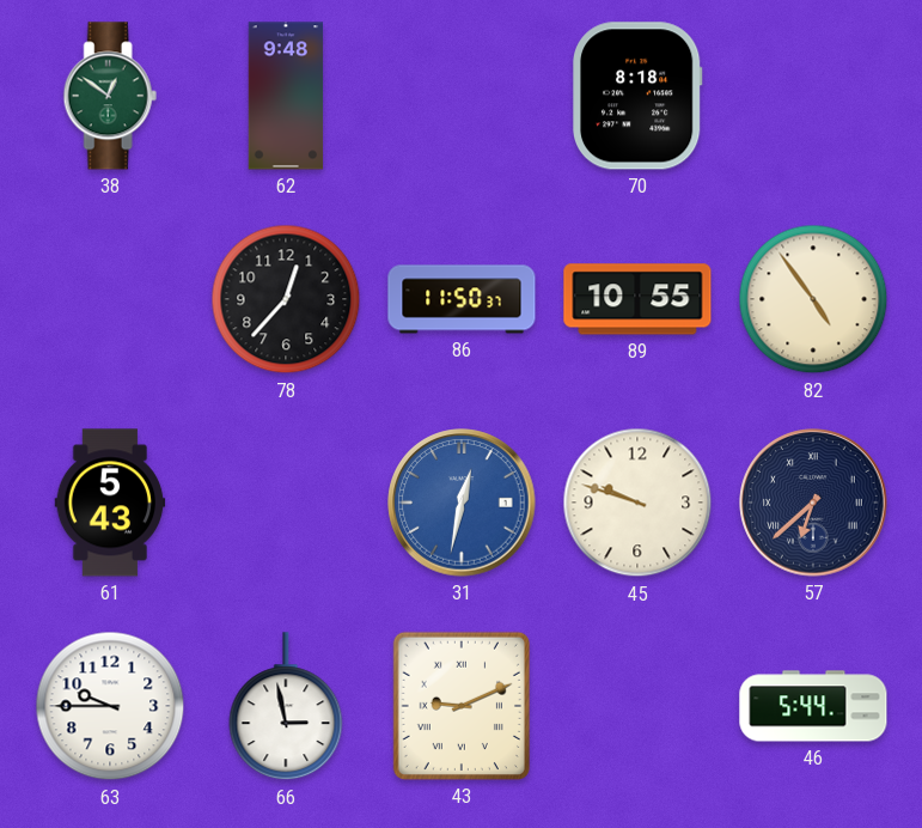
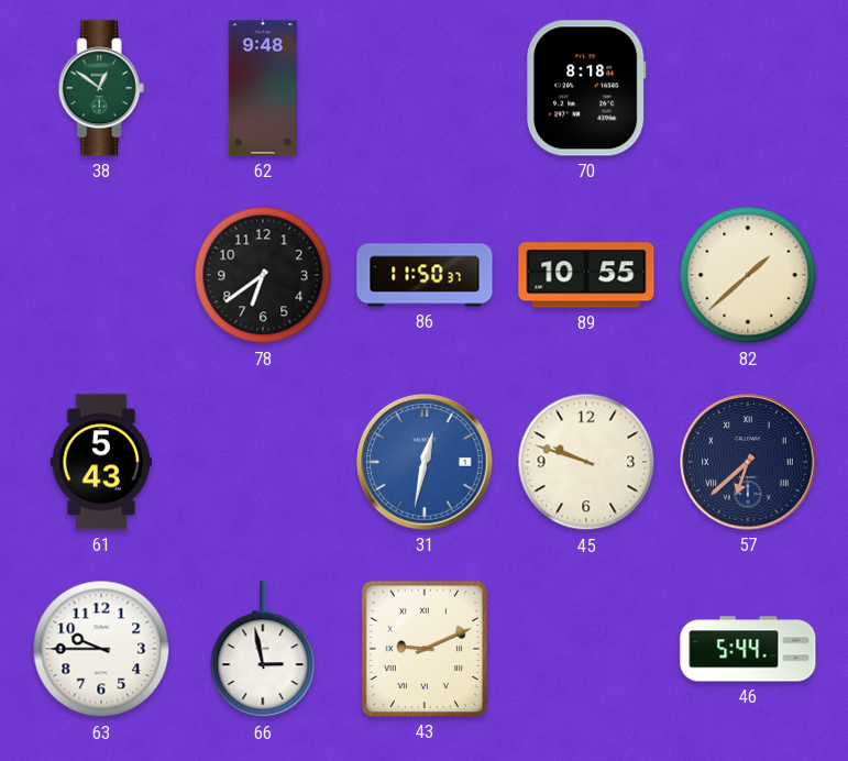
78: 12:37 -> 6:39 (263, 275)
82: 4:54 -> 1:38 (748, 275)
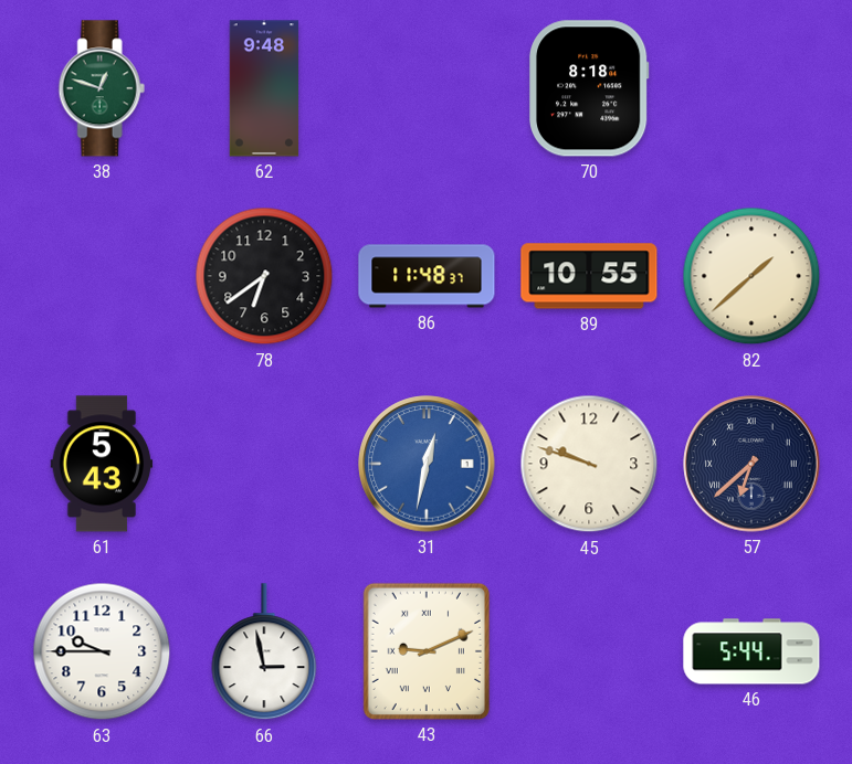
38: 12:51 -> 12:48 (102, 88)
86: 11:50 -> 11:48 (427, 276)
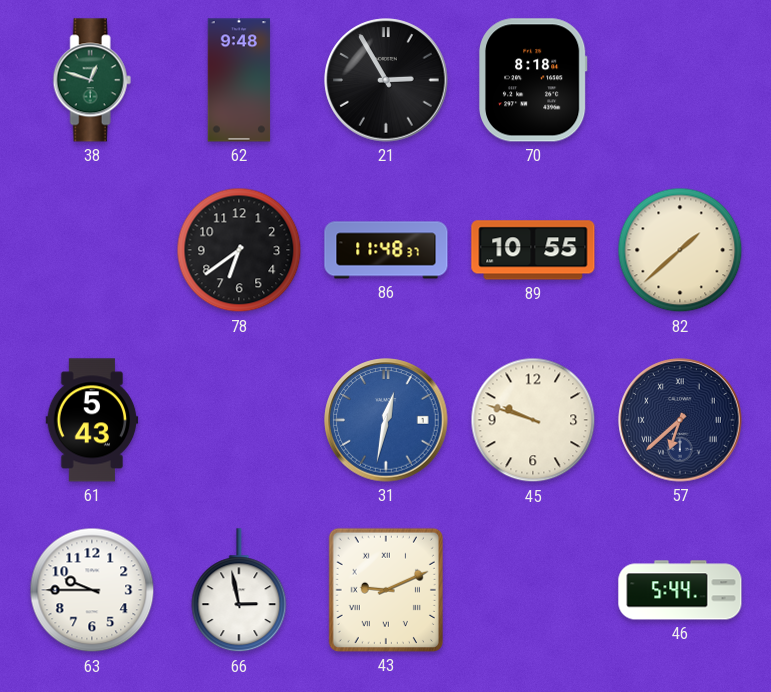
21: none -> 2:55 (386, 80)
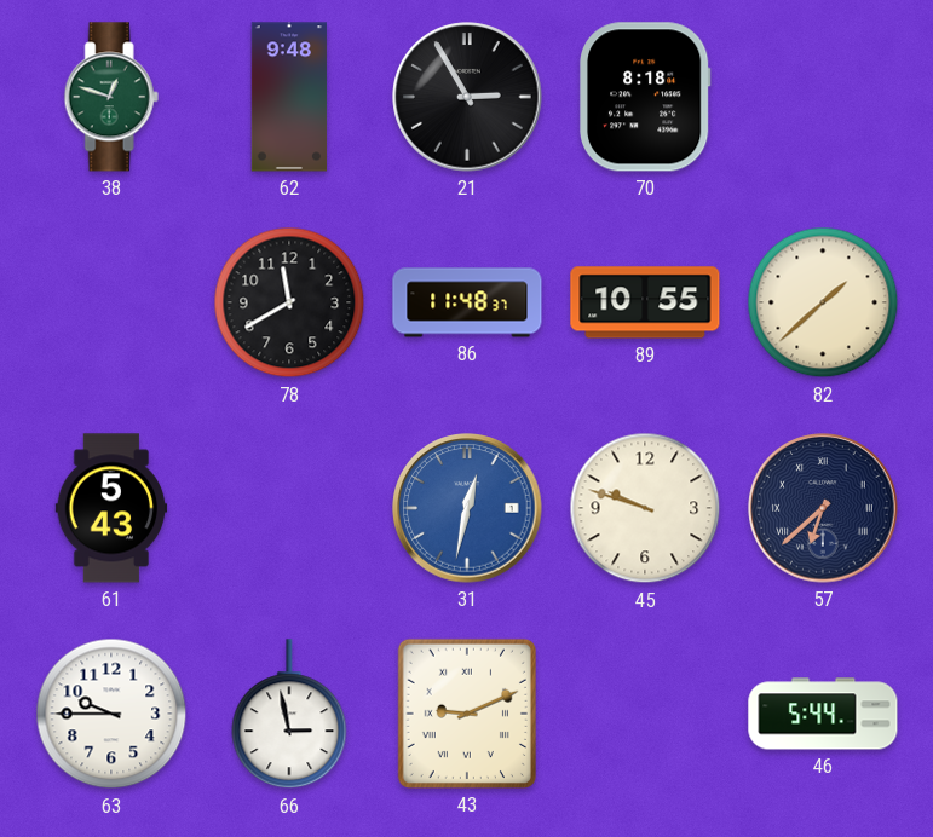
78: 6:39 -> 11:40 (289, 302)
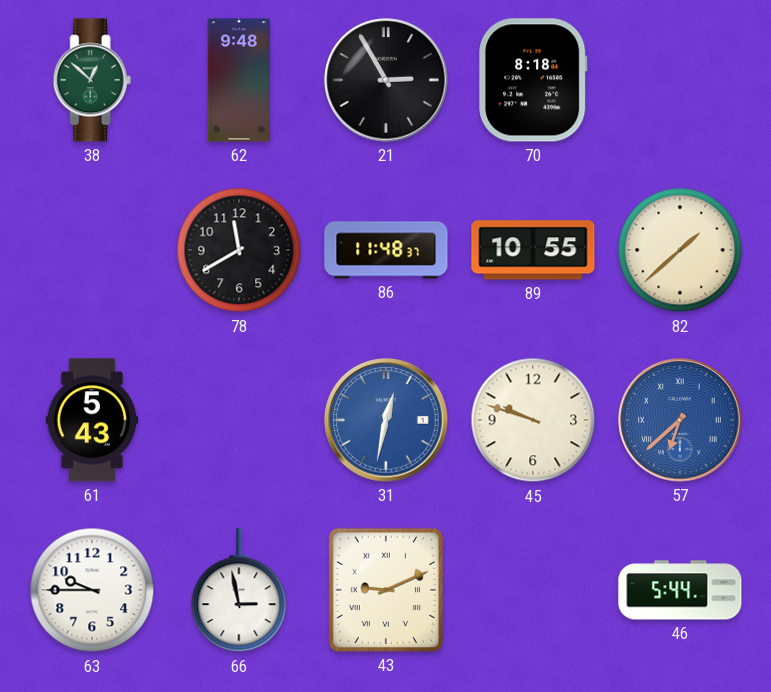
38: 12:48 -> 12:52 (92, 80)
57 dial: navy -> blue (680, 420)
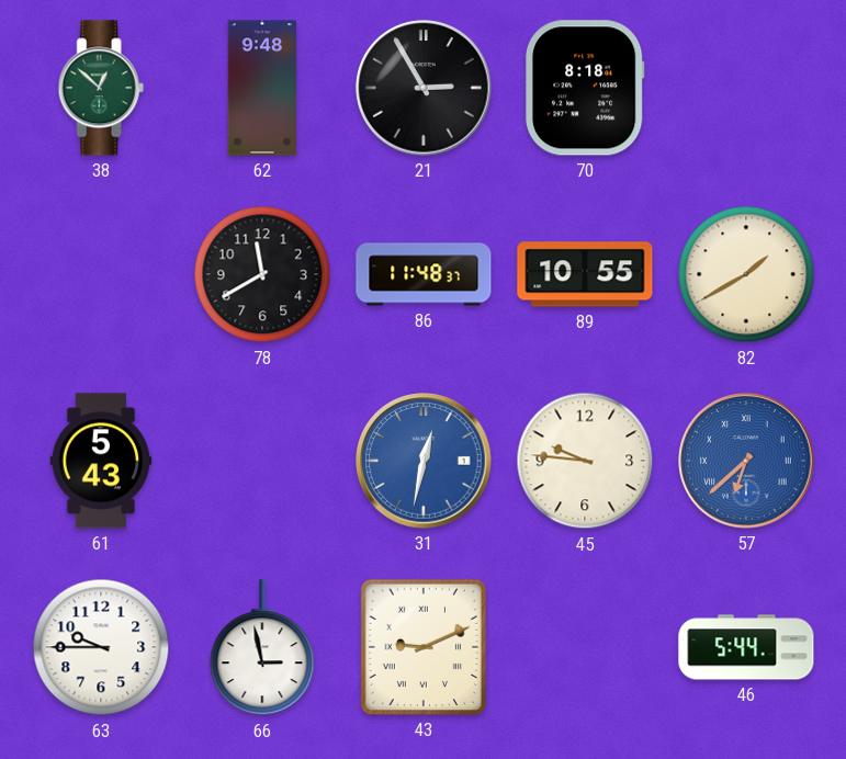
82: 1:38 -> 1:40 (746, 274)
45: 9:48 -> 9:46 (585, 461)
